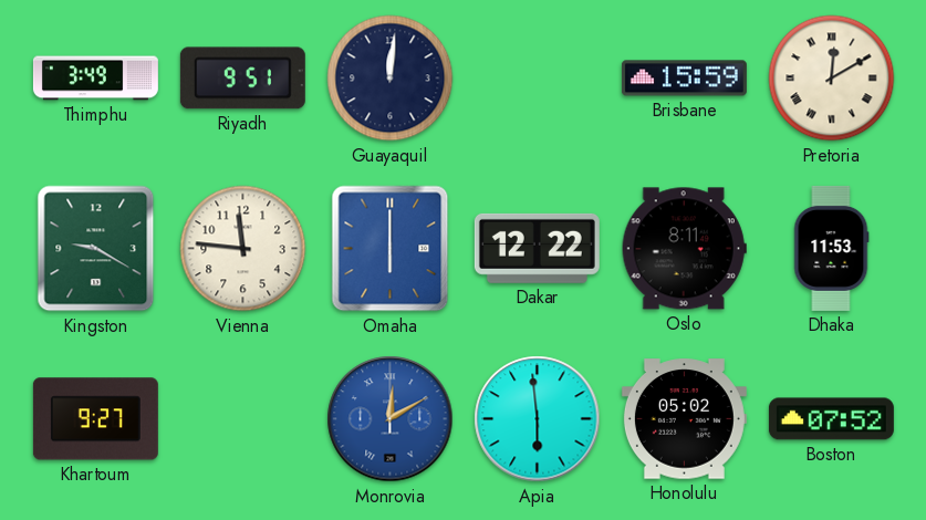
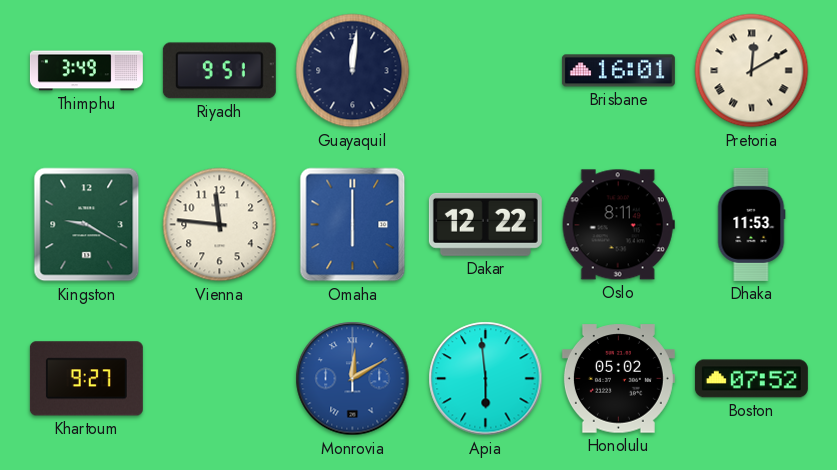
Brisbane: 15:59 -> 16:01 (618, 71)
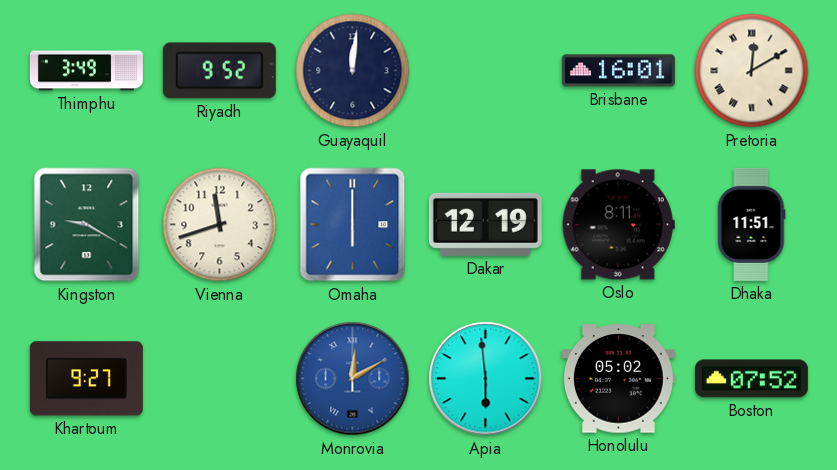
Riyadh: 9:51 -> 9:52 (219, 71)
Vienna: 11:46 -> 11:42 (220, 225)
Dakar: 12:22 -> 12:19 (485, 224)
Dhaka: 11:53 -> 11:51 (751, 224)
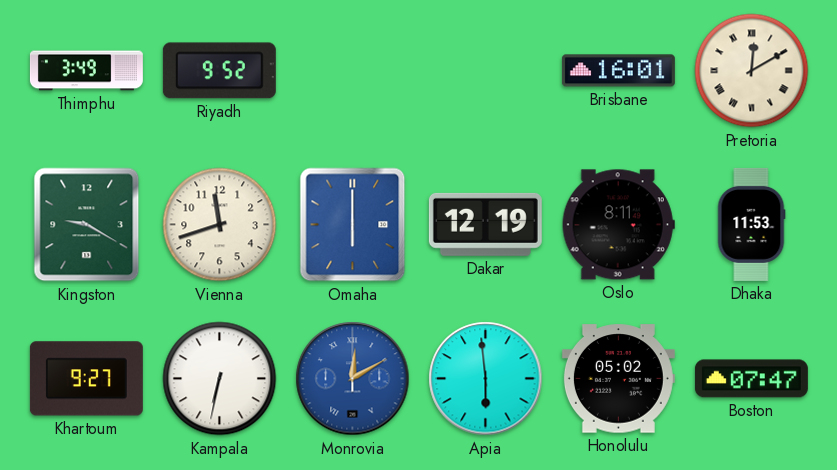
Guayaquil: 12:01 -> none (353, 71)
Dhaka: 11:51 -> 11:53 (751, 224)
Kampala: none -> 6:32 (220, 379)
Boston: 07:52 -> 07:47 (751, 379)
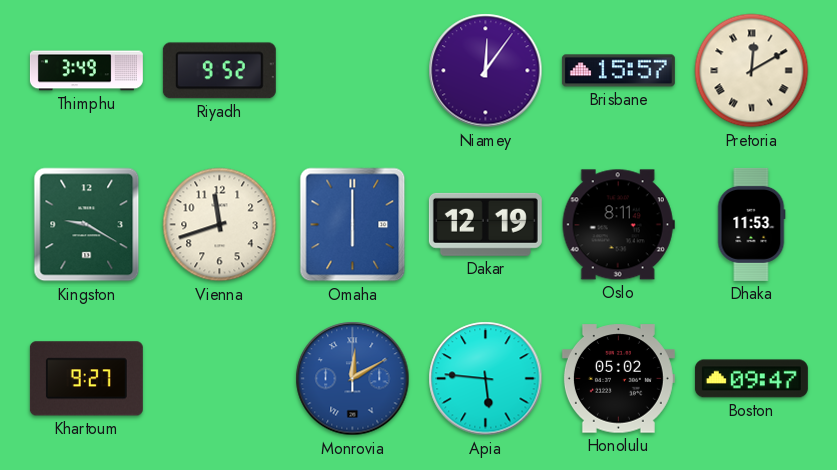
Niamey: none -> 12:06 (486, 71)
Brisbane: 16:01 -> 15:57 (618, 71)
Kampala: 6:32 -> none (220, 379)
Apia: 5:59 -> 5:46 (486, 379)
Boston: 07:47 -> 09:47 (751, 379)
